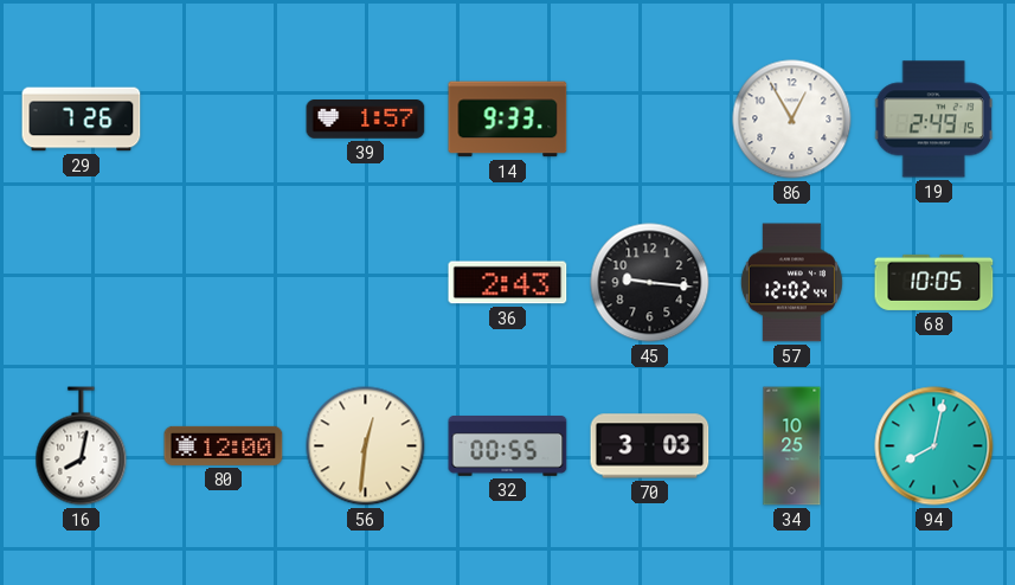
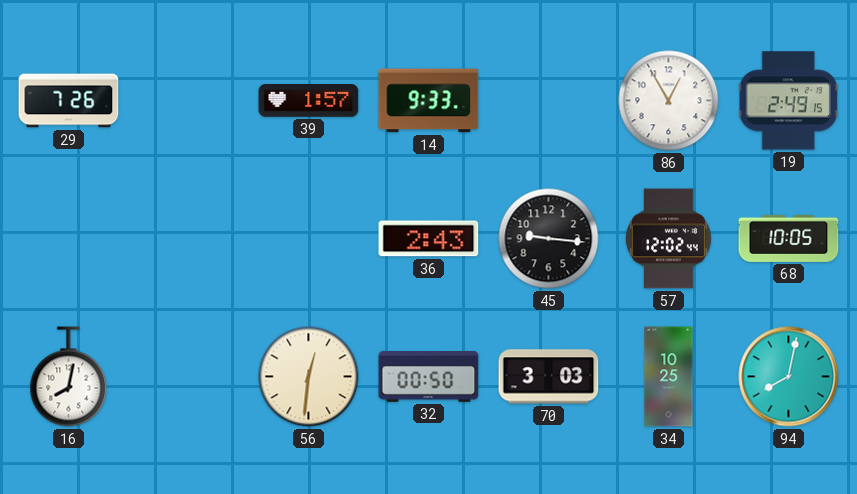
80: 12:00 -> none (224, 445)
32: 00:55 -> 00:50 (429, 377)
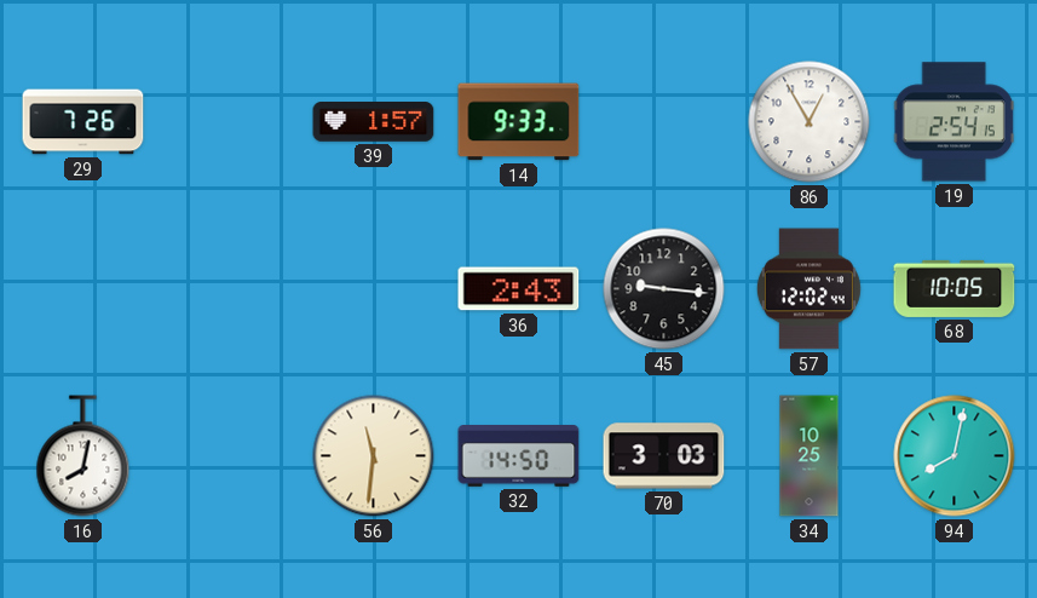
19: 2:49 -> 2:54 (954, 122)
56: 12:31 -> 11:31 (374, 456)
32: 00:50 -> 14:50 (519, 456)
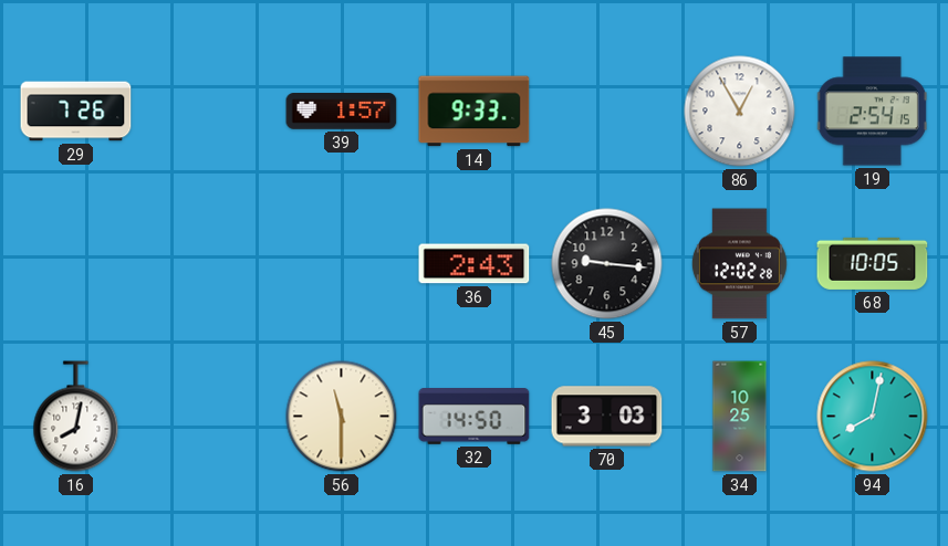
57: 12:02:44 -> 12:02:28 (739, 264)
56: 11:31 -> 11:30 (342, 417)
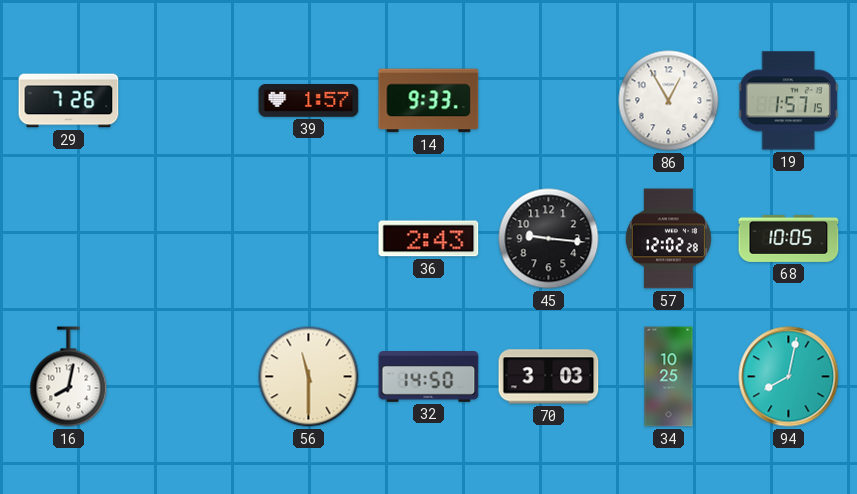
19: 2:54 -> 1:57 (788, 101)
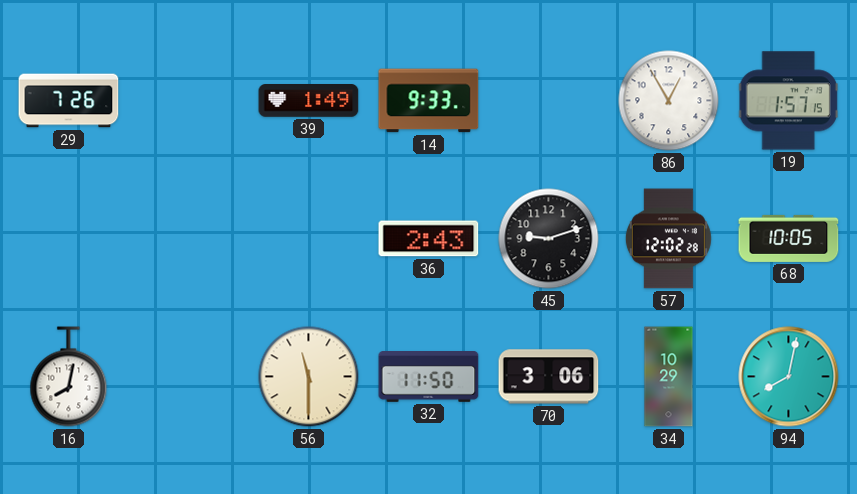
39: 1:57 -> 1:49 (309, 101)
45: 9:16 -> 9:12 (549, 239)
32: 14:50 -> 11:50 (429, 377)
70: 3:03 -> 3:06 (549, 377)
34: 10:25 -> 10:29 (669, 377)
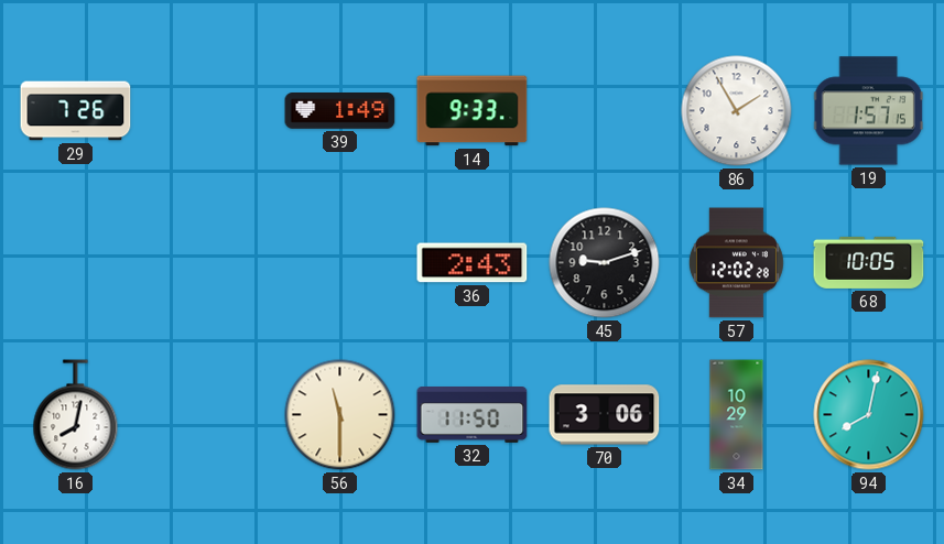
86: 12:55 -> 1:55 (737, 111)
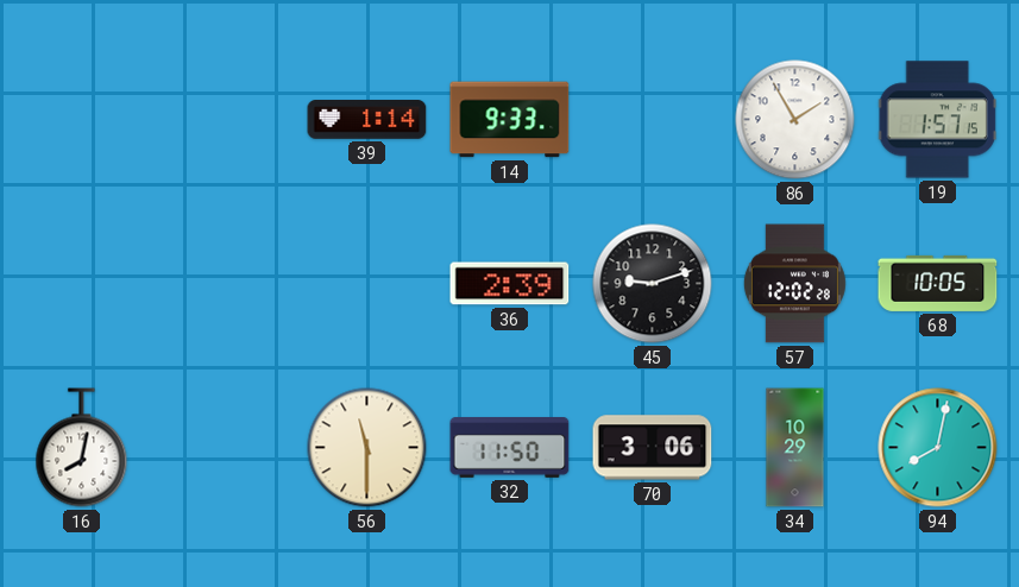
29: 7:26 -> none (76, 111)
39: 1:49 -> 1:14 (367, 120)
36: 2:43 -> 2:39 (510, 284)
